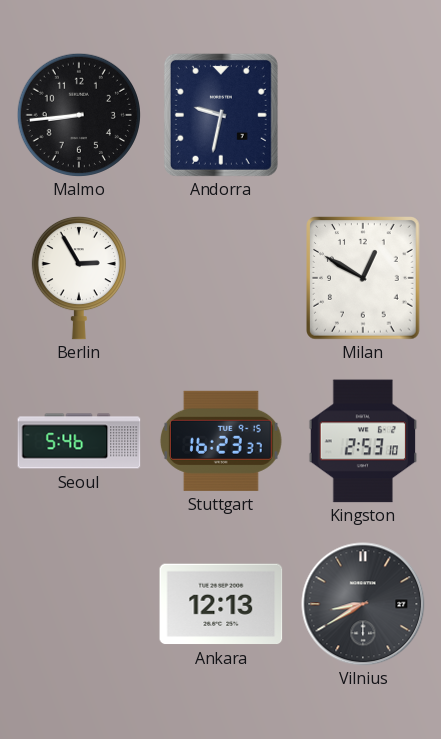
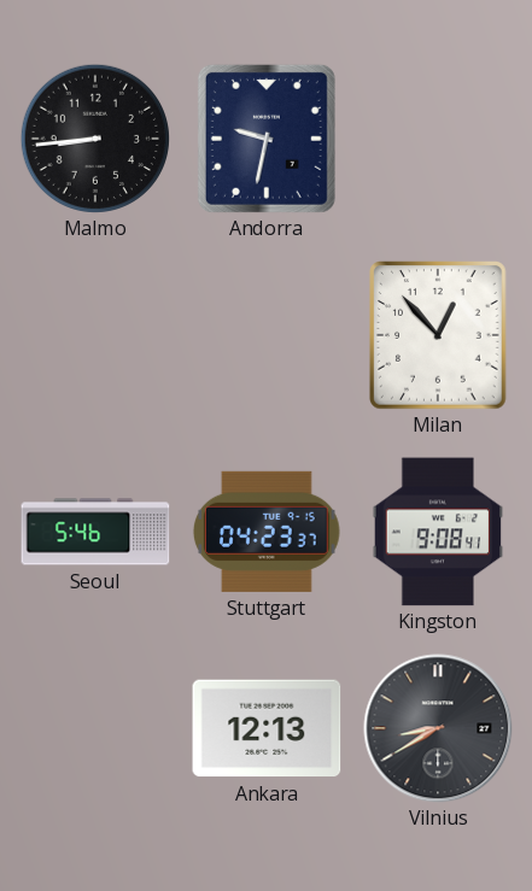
Berlin: 2:55 -> none (79, 278)
Milan: 12:50 -> 12:53 (439, 335)
Stuttgart: 16:23 -> 04:23 (267, 532)
Kingston: 2:53 -> 9:08 (438, 532)
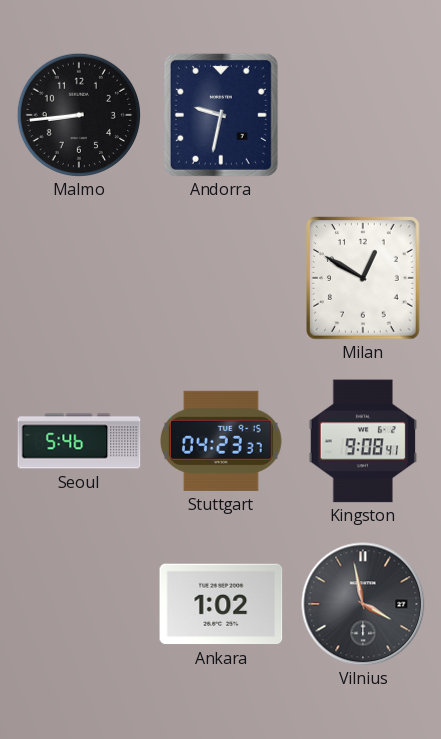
Milan: 12:53 -> 12:50 (364, 278)
Ankara: 12:13 -> 1:02 (221, 604)
Vilnius: 8:40 -> 3:58 (363, 604)
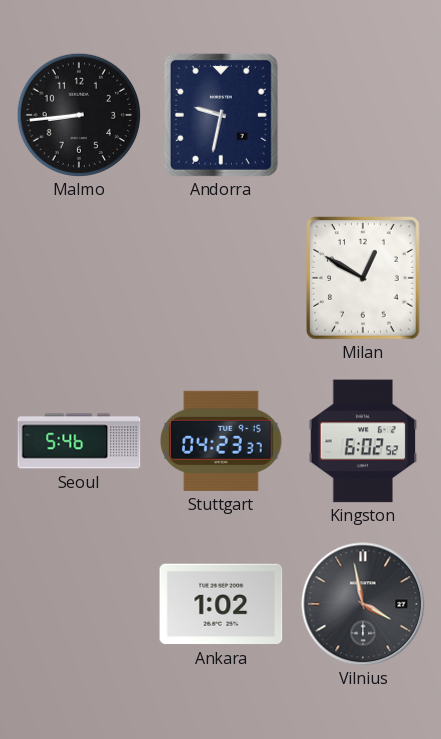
Kingston: 9:08 -> 6:02 (363, 441)
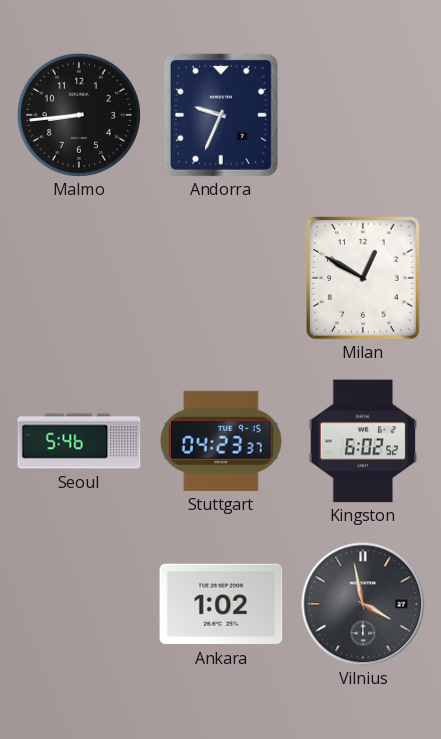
Andorra: 9:32 -> 9:34 (221, 115)
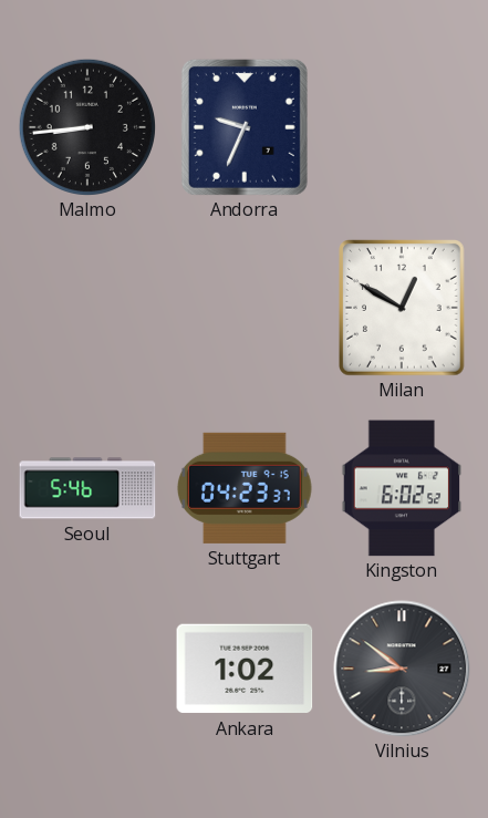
Vilnius: 3:58 -> 8:51 (402, 669)
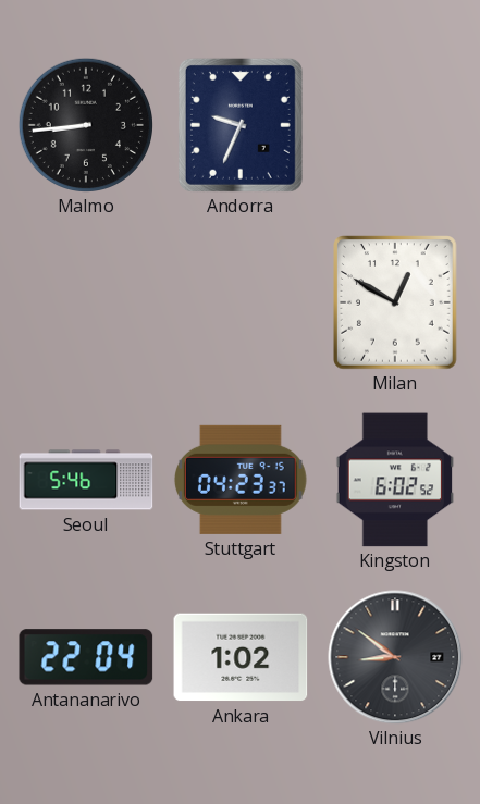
Antananarivo: none -> 22:04 (86, 657)
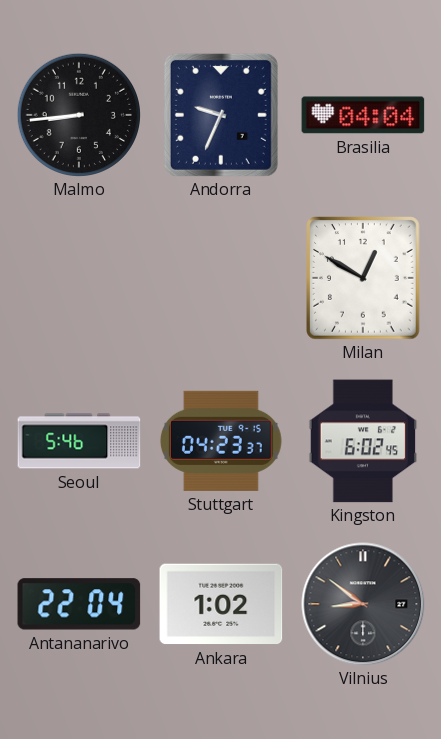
Brasilia: none -> 04:04 (363, 115)
Kingston: 6:02:52 -> 6:02:45 (363, 441)
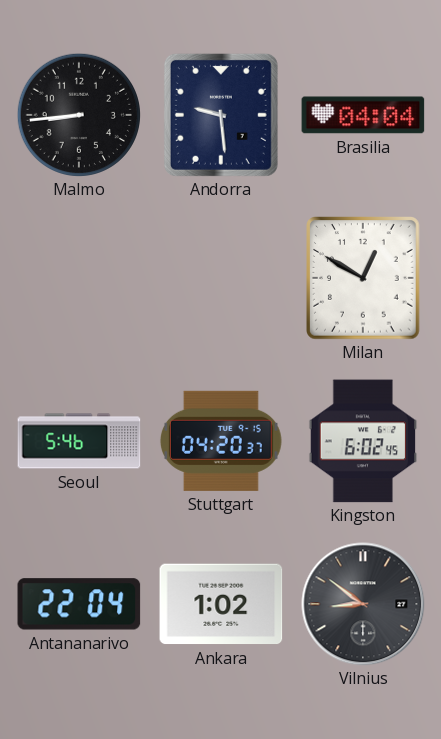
Andorra: 9:34 -> 9:29 (221, 115)
Stuttgart: 04:23 -> 04:20 (221, 441)
